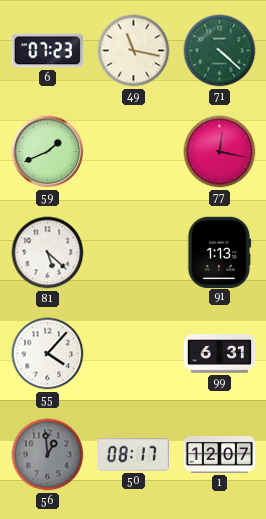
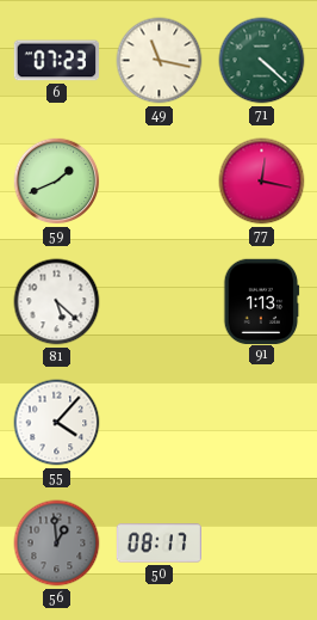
99: 6:31 -> none (220, 354)
1: 12:07 -> none (220, 454)
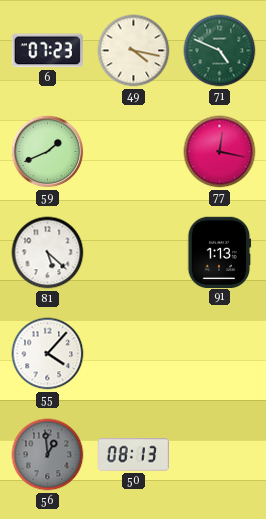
49: 11:17 -> 4:17 (134, 51)
71: 4:22 -> 4:49 (220, 51)
50: 08:17 -> 08:13 (134, 455)
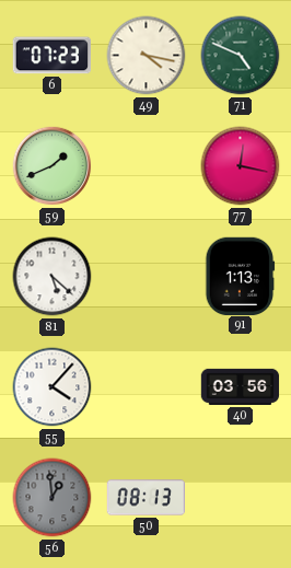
40: none -> 03:56 (241, 386)
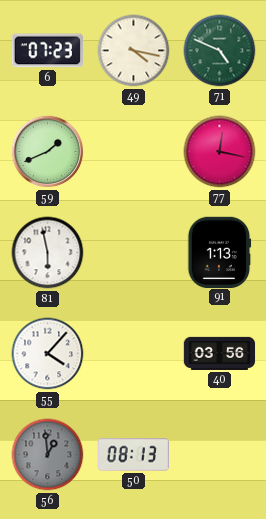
81: 5:22 -> 5:58 (48, 253)
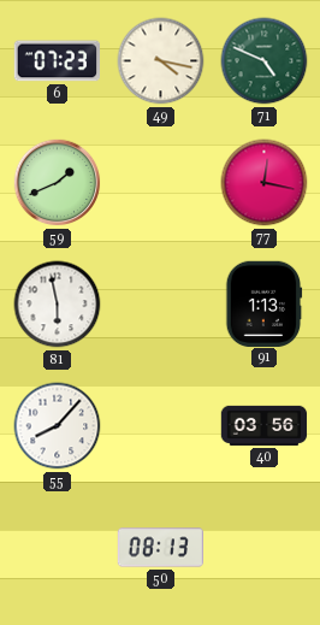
55: 4:07 -> 8:07 (58, 426)
56: 12:59 -> none (48, 455)
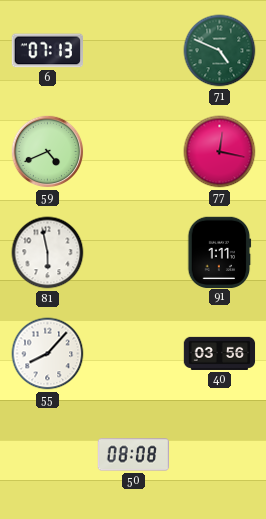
6: 07:23 -> 07:13 (47, 51)
49: 4:17 -> none (161, 61)
59: 1:41 -> 4:41 (48, 152)
91: 1:13 -> 1:11 (220, 252)
50: 08:13 -> 08:08 (134, 455)
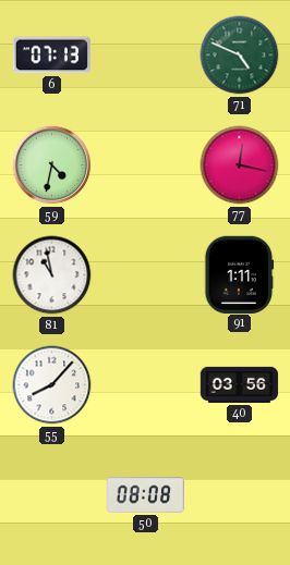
59: 4:41 -> 4:32 (52, 165)
81: 5:58 -> 10:58 (52, 275)
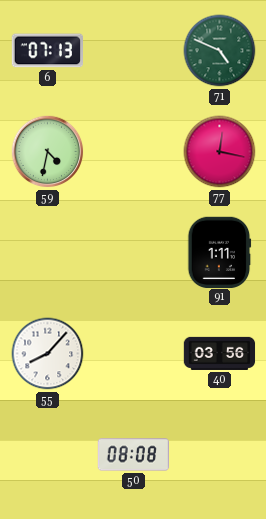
81: 10:58 -> none (52, 275)
